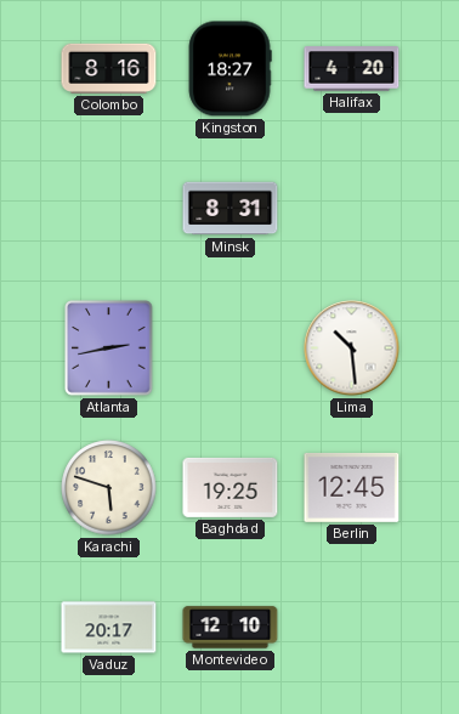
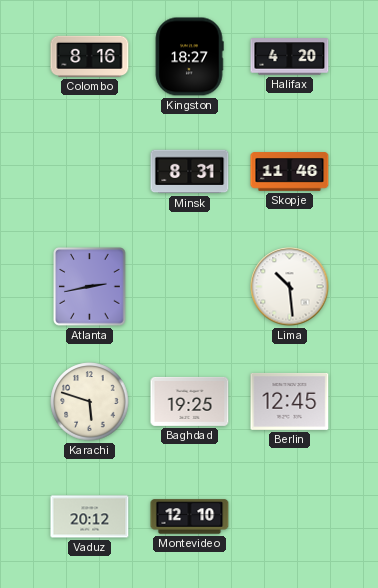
Skopje: none -> 11:46 (290, 172)
Vaduz: 20:17 -> 20:12 (90, 517)
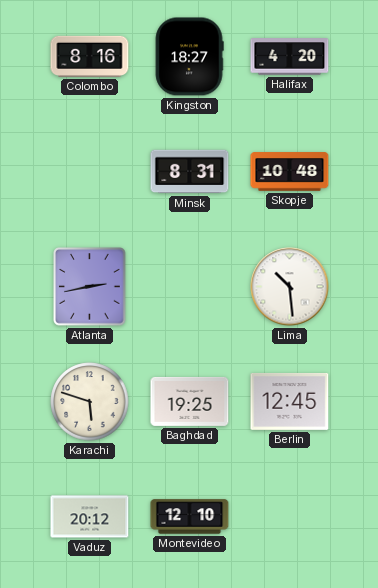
Skopje: 11:46 -> 10:48 (290, 172)
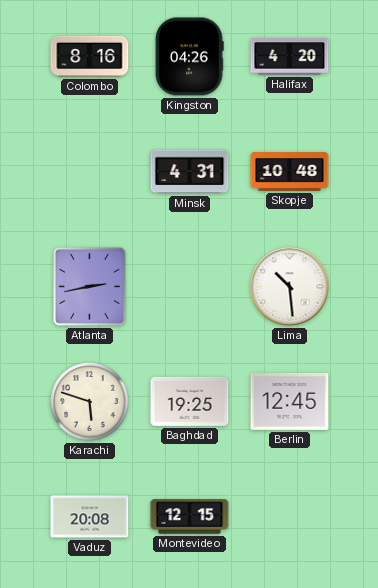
Kingston: 18:27 -> 04:26 (189, 57)
Minsk: 8:31 -> 4:31 (190, 172)
Vaduz: 20:12 -> 20:08 (90, 517)
Montevideo: 12:10 -> 12:15 (190, 517)
